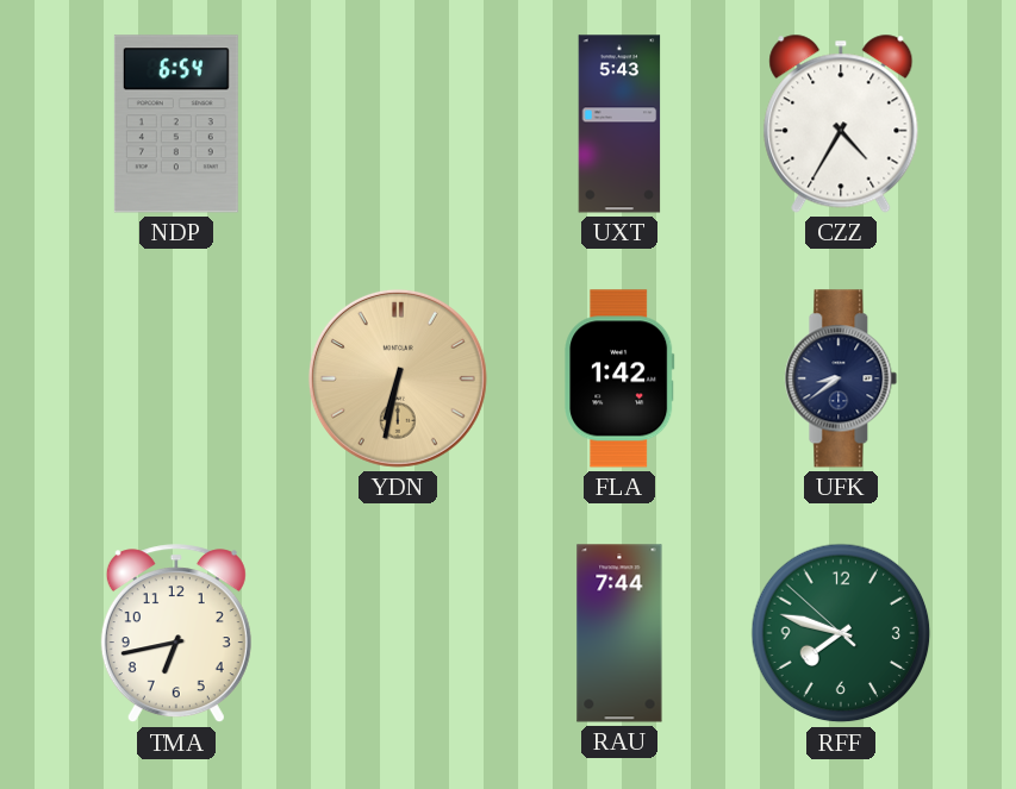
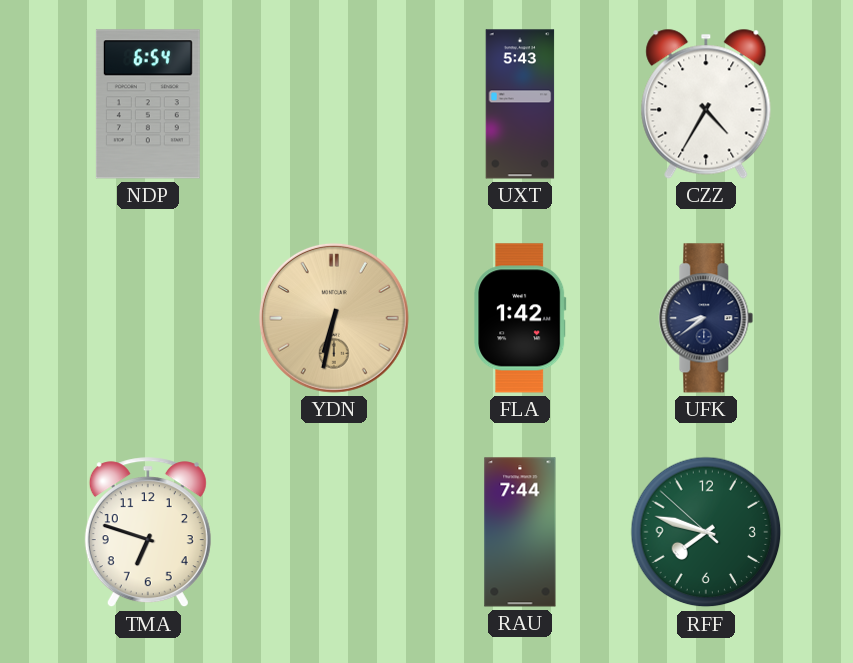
TMA: 6:43 -> 6:48 (148, 533)
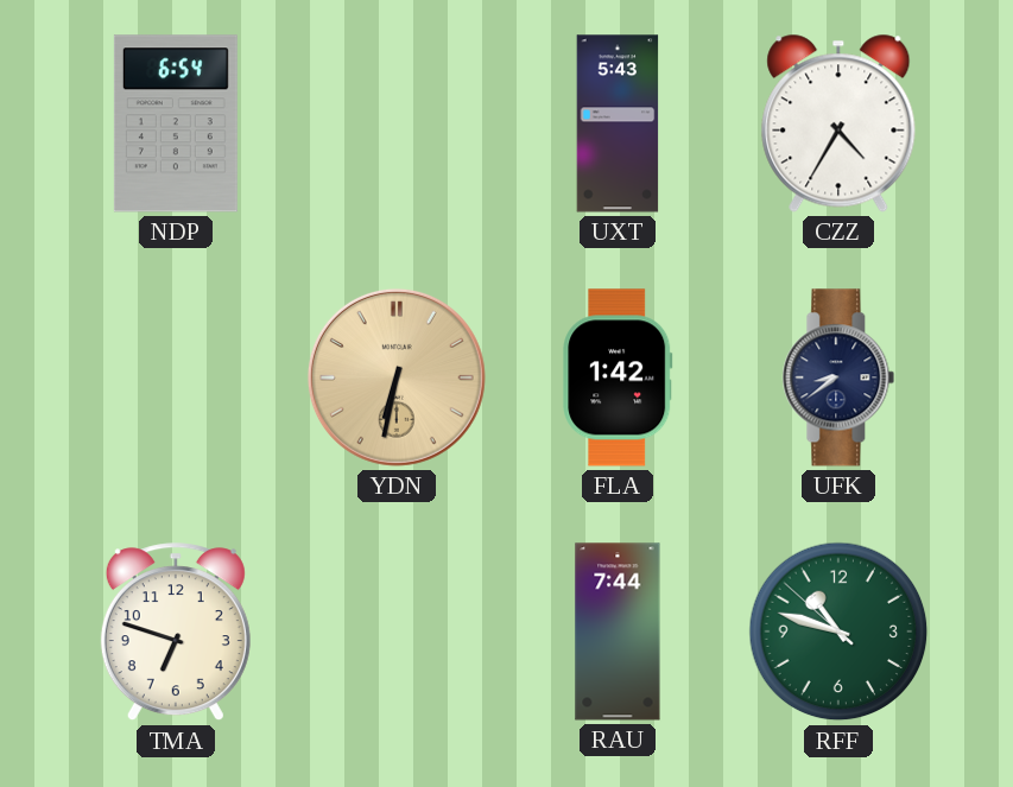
RFF: 7:47 -> 10:47 (838, 631)
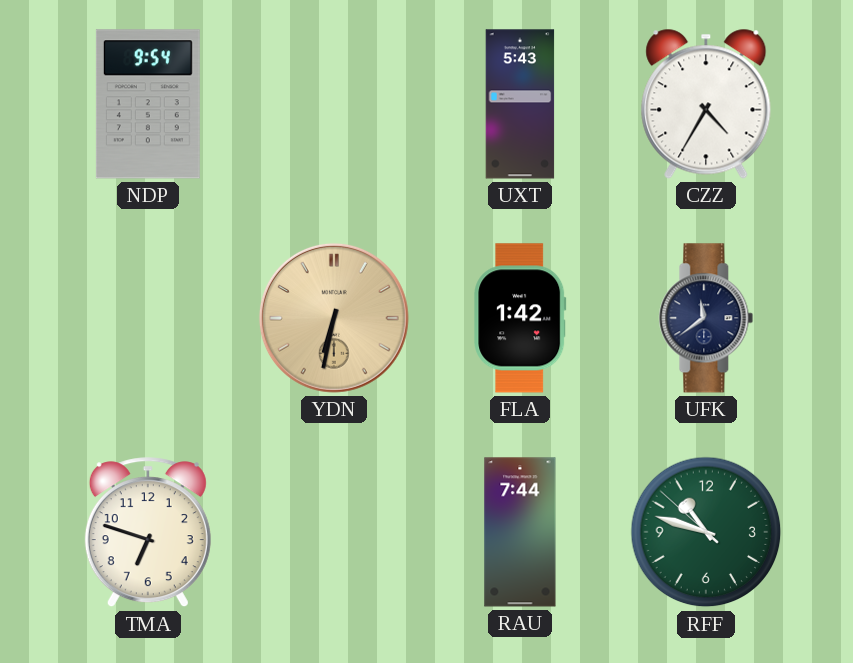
NDP: 6:54 -> 9:54 (148, 104)
UFK: 8:39 -> 11:39 (706, 318)
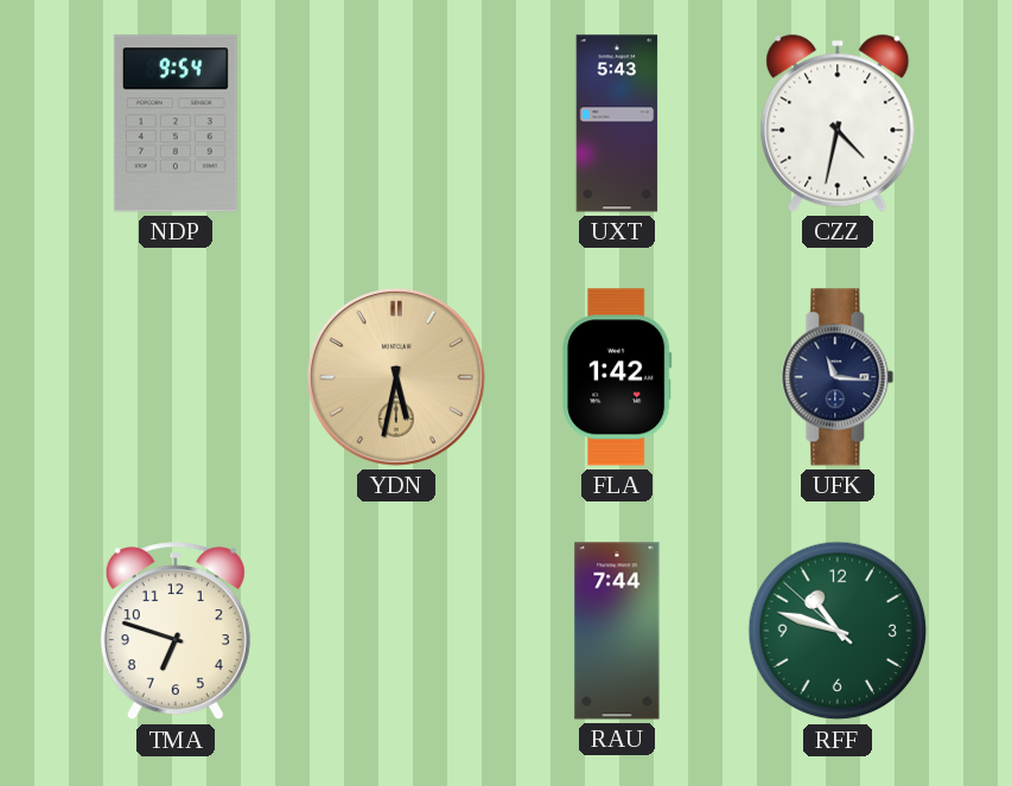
CZZ: 4:35 -> 4:32 (838, 123)
YDN: 6:32 -> 5:32 (396, 377)
UFK: 11:39 -> 11:16 (838, 377)
